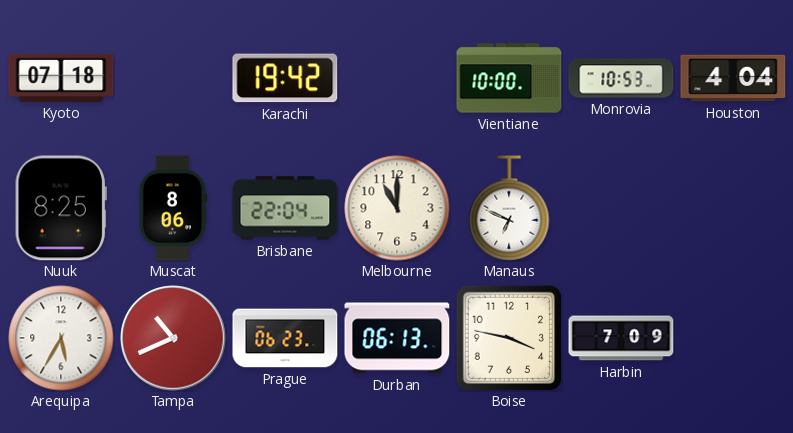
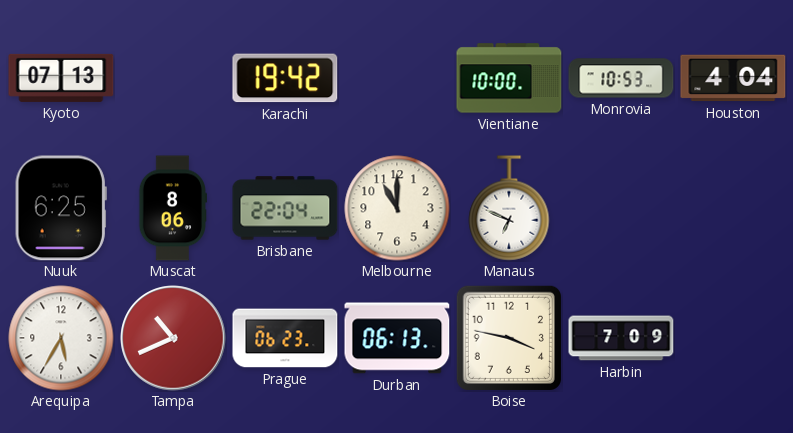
Kyoto: 07:18 -> 07:13 (61, 78)
Nuuk: 8:25 -> 6:25 (61, 208)
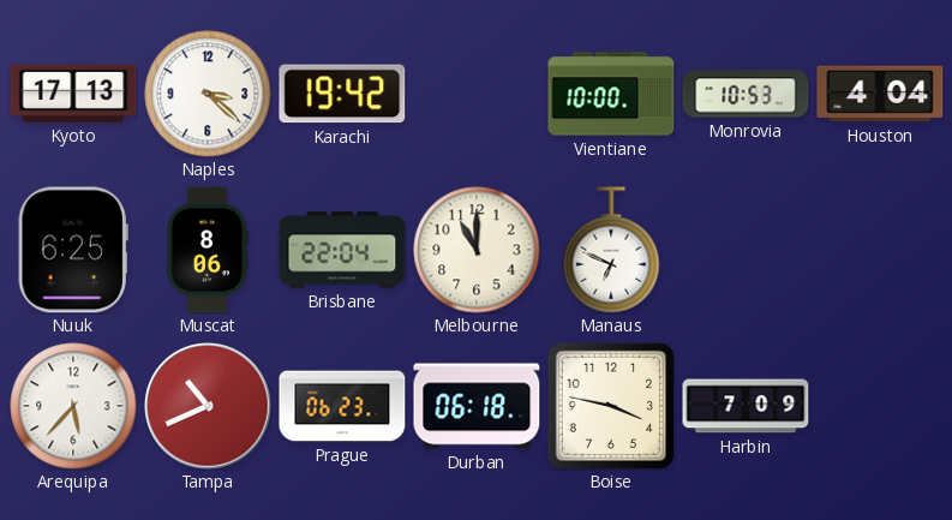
Kyoto: 07:13 -> 17:13 (73, 94)
Naples: none -> 3:22 (208, 94)
Arequipa: 5:35 -> 5:37 (73, 406)
Durban: 06:13 -> 06:18 (477, 406)
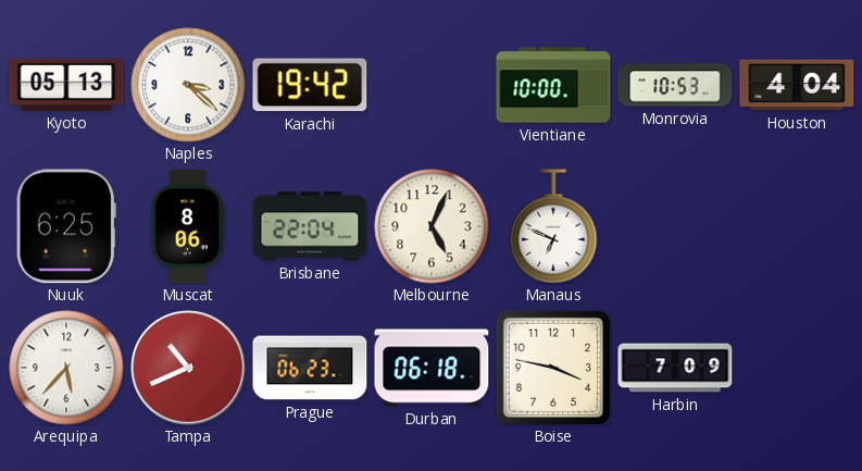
Kyoto: 17:13 -> 05:13 (66, 85)
Melbourne: 11:00 -> 5:04 (432, 226)
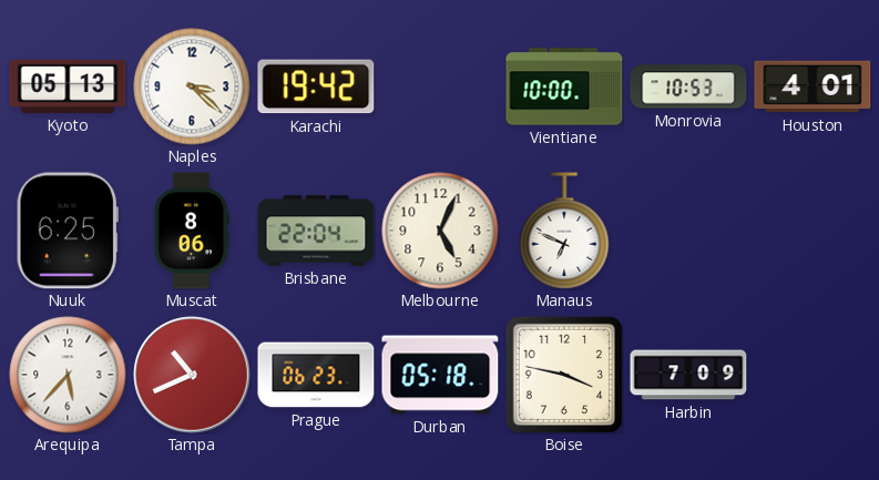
Houston: 4:04 -> 4:01 (812, 86)
Durban: 06:18 -> 05:18 (440, 375)
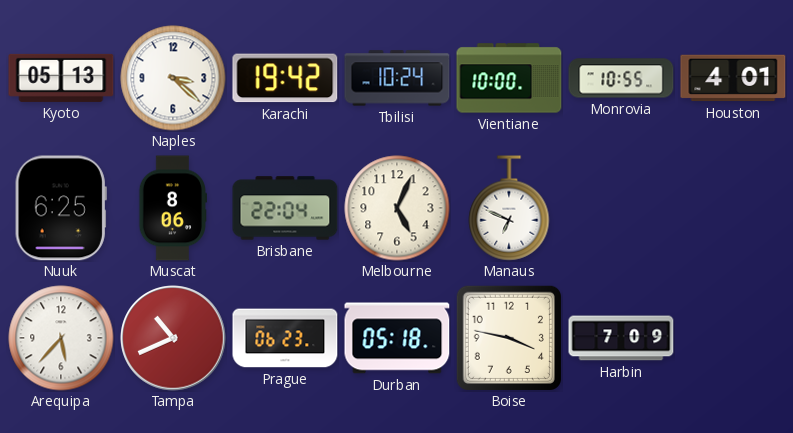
Tbilisi: none -> 10:24 (397, 78)
Monrovia: 10:53 -> 10:55 (621, 78)
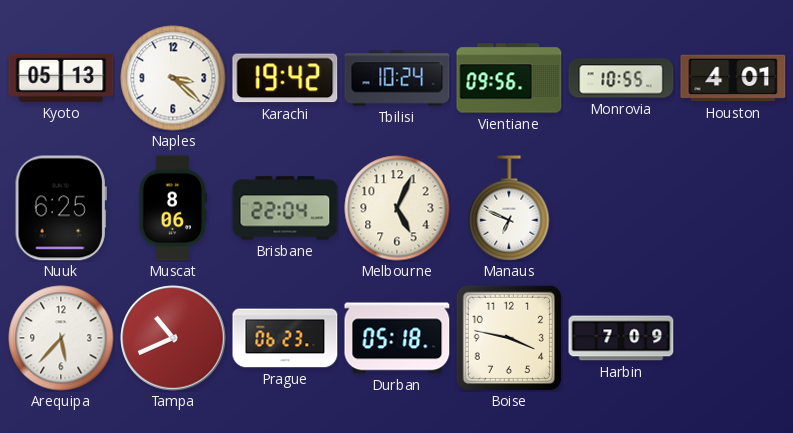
Vientiane: 10:00 -> 09:56 (509, 78)
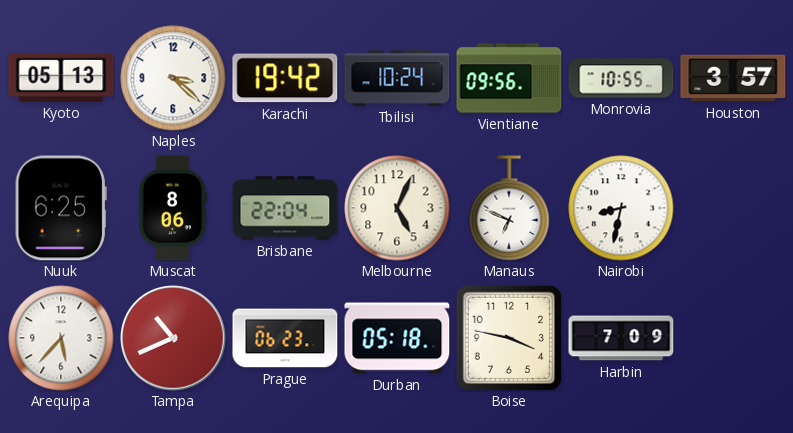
Houston: 4:01 -> 3:57 (733, 78)
Nairobi: none -> 8:32 (621, 208)
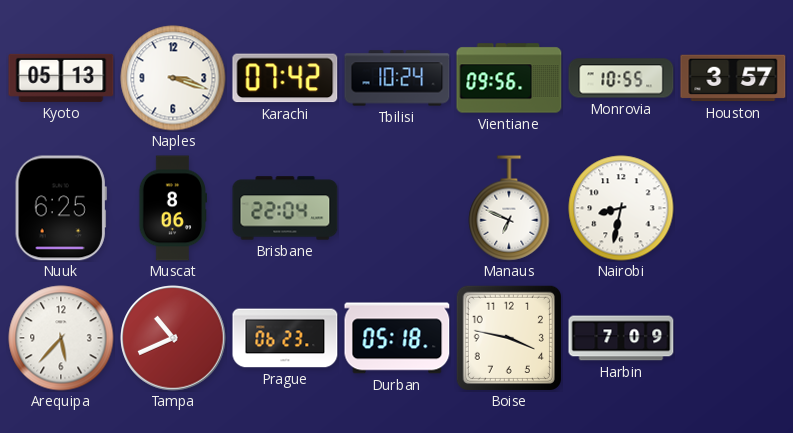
Naples: 3:22 -> 3:18 (173, 78)
Karachi: 19:42 -> 07:42 (285, 78)
Melbourne: 5:04 -> none (397, 208)
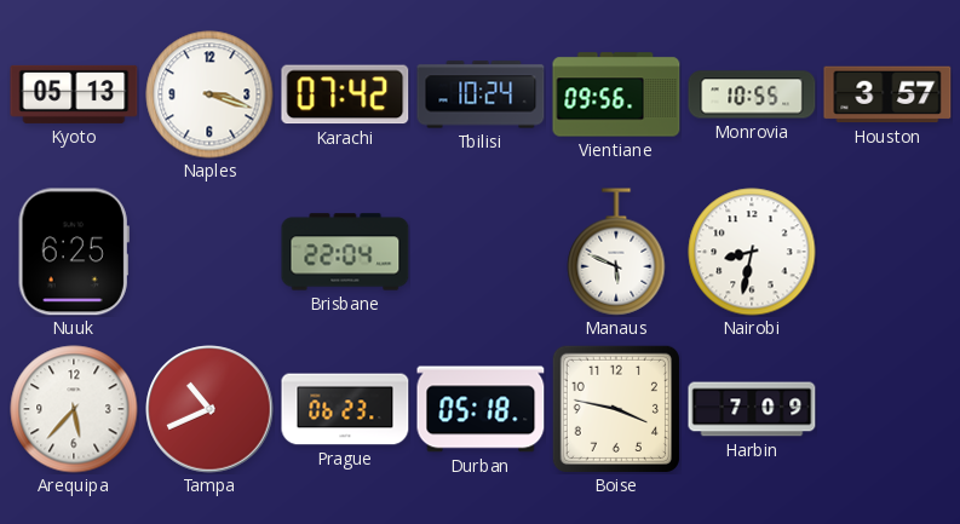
Muscat: 8:06 -> none (172, 208)
Manaus: 6:49 -> 5:49 (616, 252)
